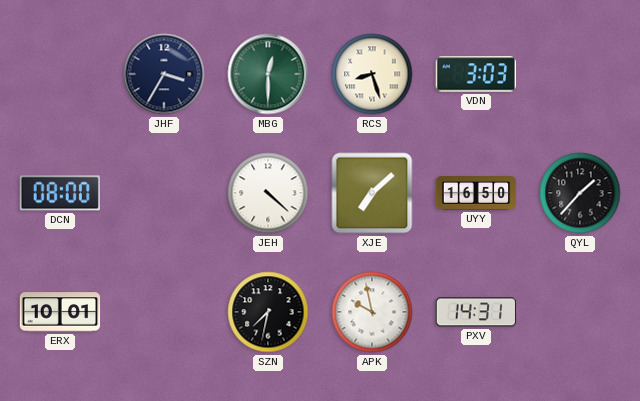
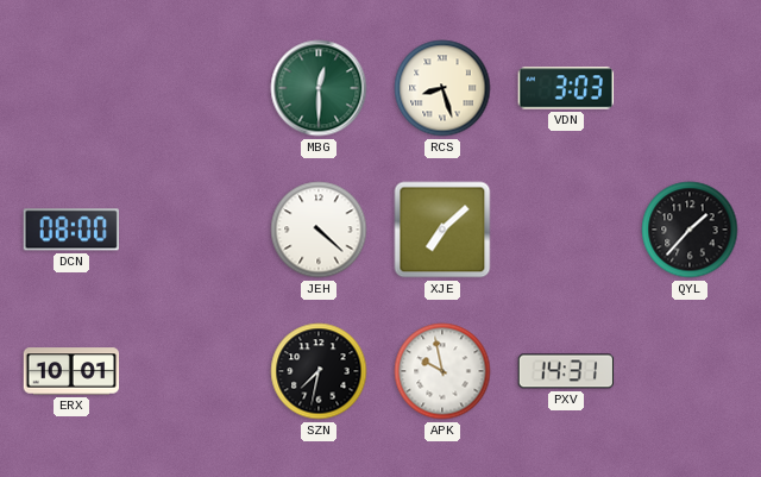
JHF: 3:35 -> none (164, 74)
UYY: 16:50 -> none (476, 193)
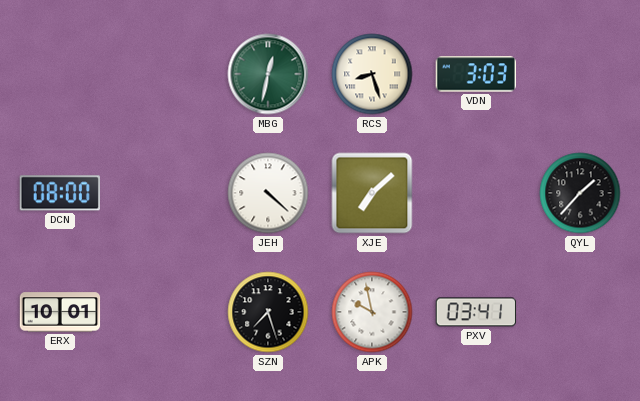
MBG: 12:30 -> 12:32 (268, 74)
SZN: 7:32 -> 7:27 (268, 312)
PXV: 14:31 -> 03:41 (476, 312)
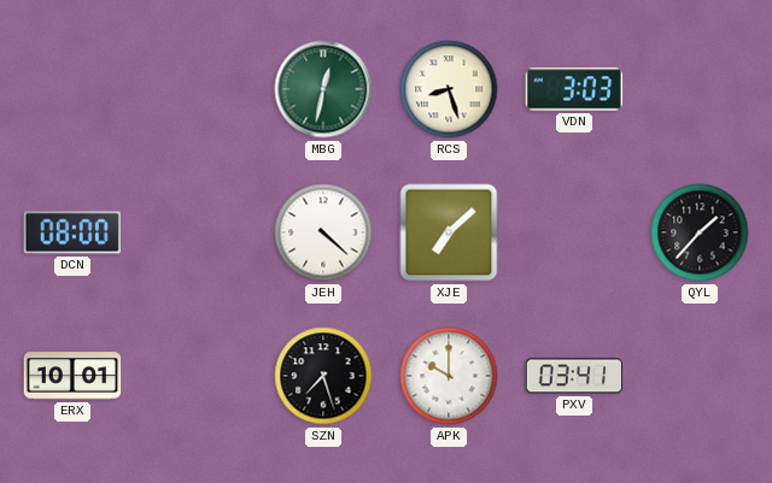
APK: 9:58 -> 10:00 (449, 376)
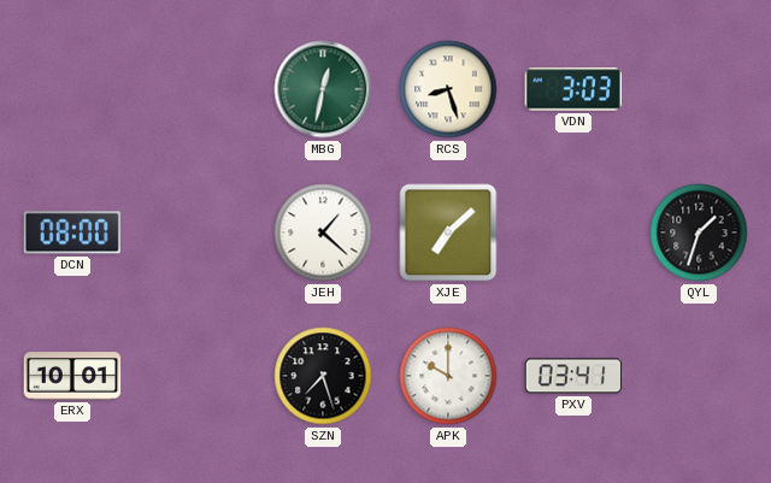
JEH: 4:22 -> 1:22 (323, 232)
QYL: 1:37 -> 1:33 (699, 232)
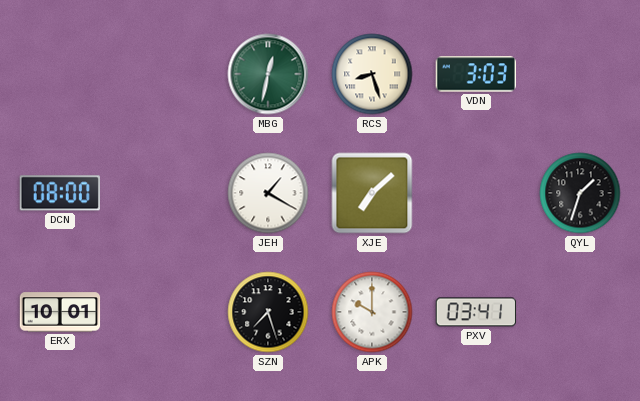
JEH: 1:22 -> 1:20 (268, 193)
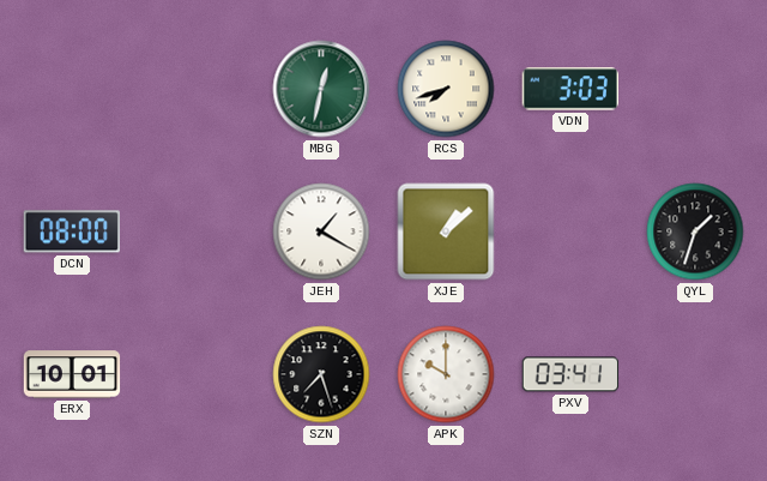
RCS: 8:27 -> 7:42 (446, 89)
XJE: 7:08 -> 1:08 (446, 232)
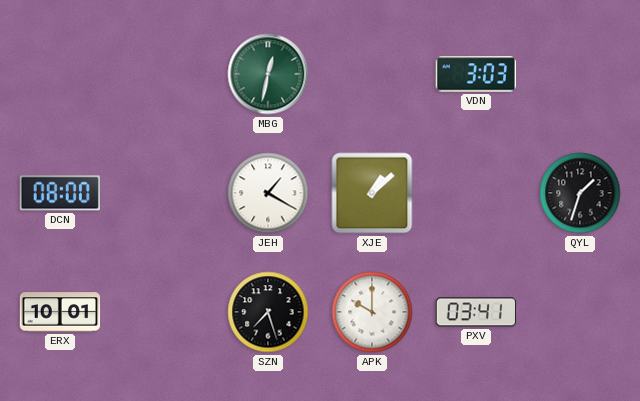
RCS: 7:42 -> none (446, 89)
